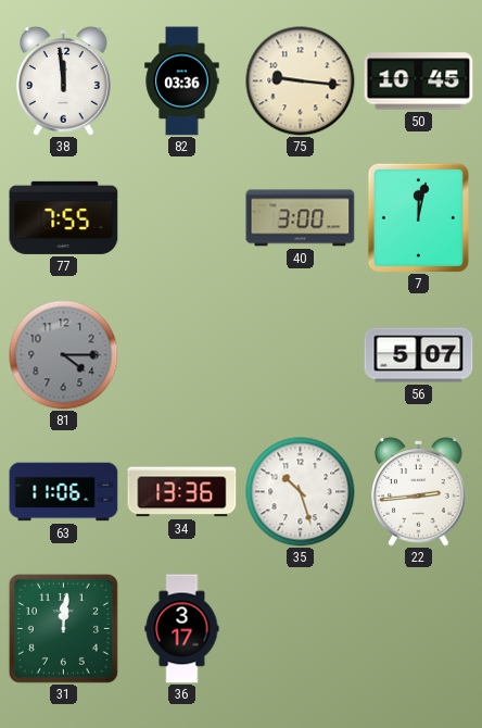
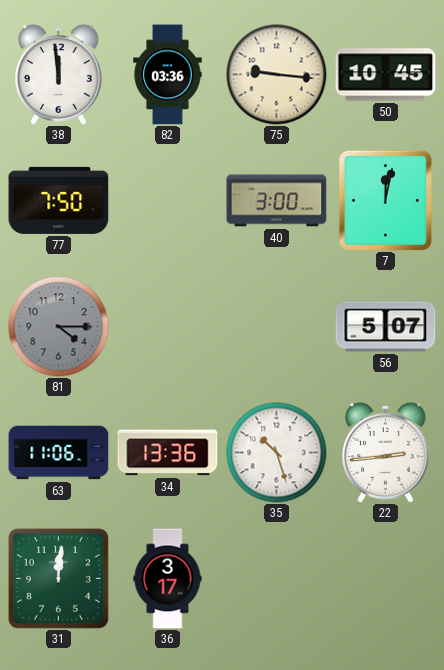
77: 7:55 -> 7:50 (59, 200)
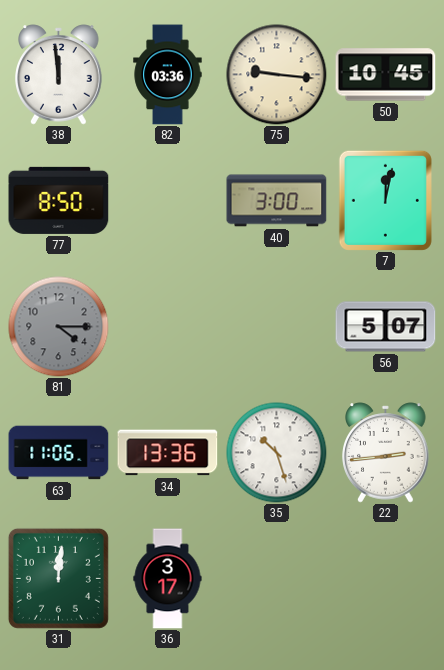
77: 7:50 -> 8:50 (59, 200)
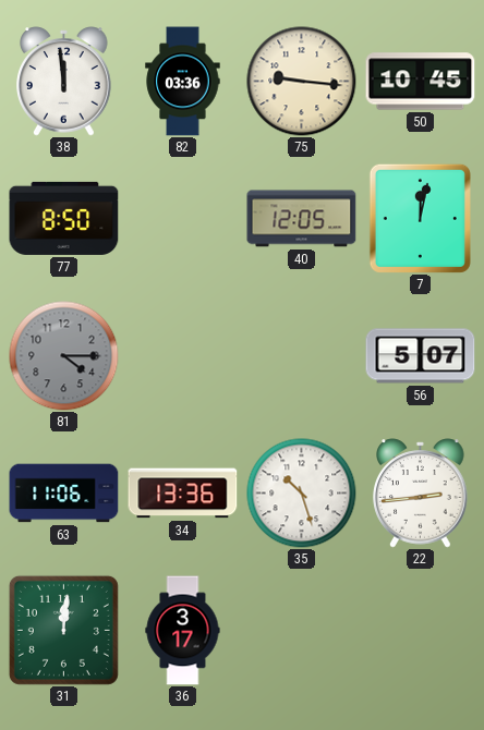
40: 3:00 -> 12:05 (302, 219)
